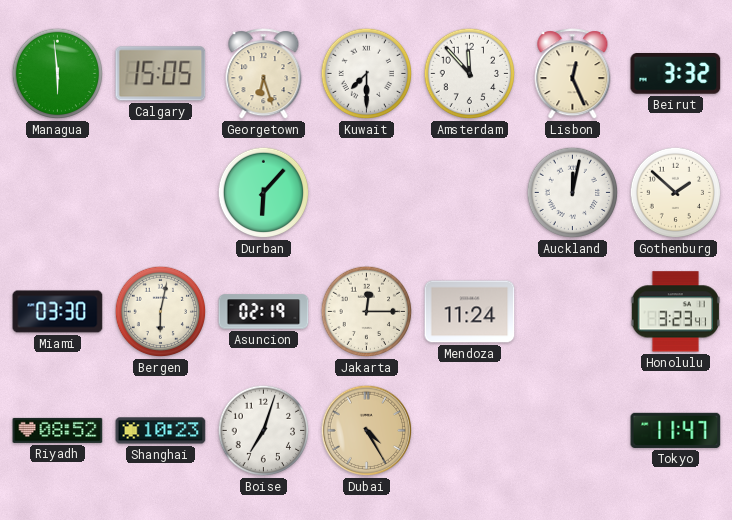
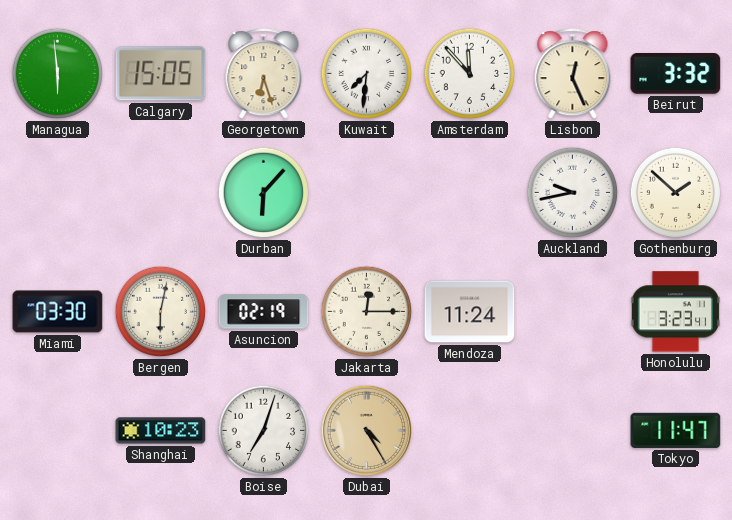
Kuwait: 7:30 -> 7:31 (367, 74)
Auckland: 12:02 -> 9:43 (573, 193)
Riyadh: 08:52 -> none (58, 430)
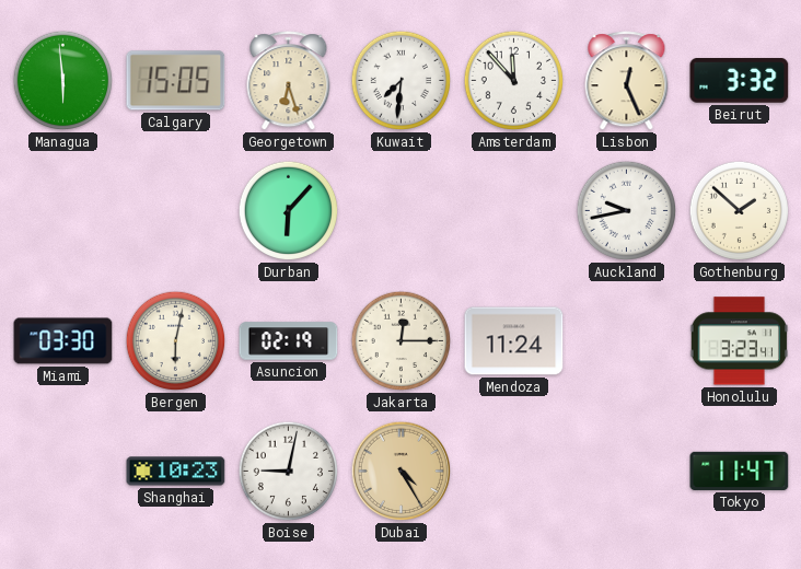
Boise: 7:03 -> 9:02 (289, 472)
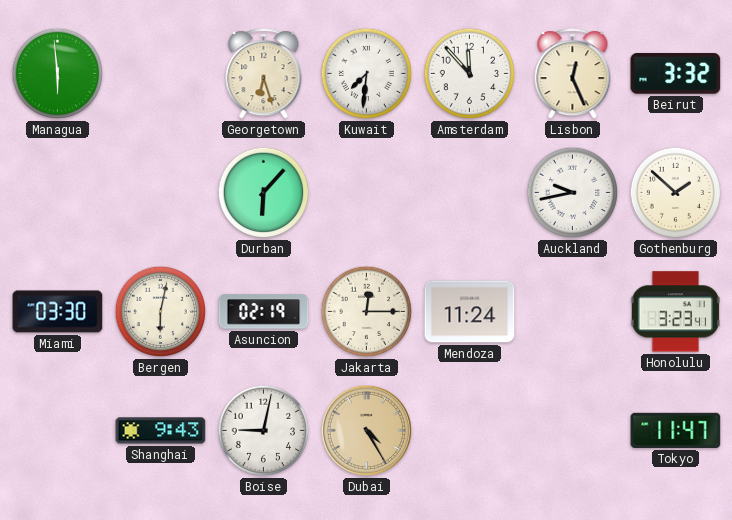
Calgary: 15:05 -> none (176, 81)
Shanghai: 10:23 -> 9:43 (161, 431)
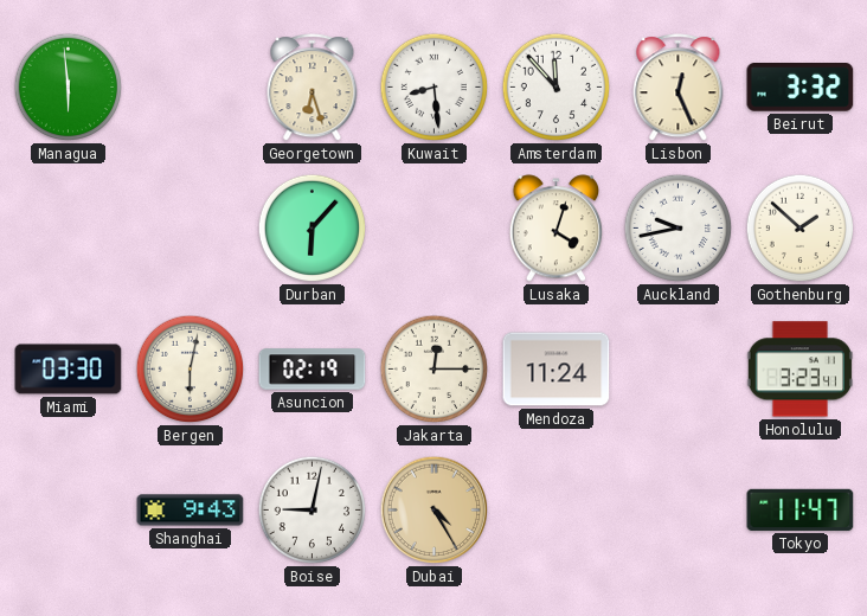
Kuwait: 7:31 -> 8:29 (435, 88)
Lusaka: none -> 4:03 (557, 229)
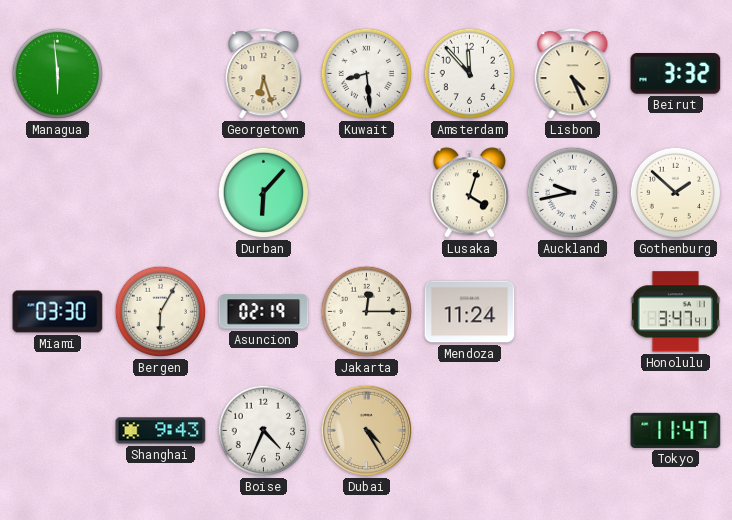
Lisbon: 12:26 -> 4:26 (573, 74)
Bergen: 6:02 -> 6:05 (161, 312)
Honolulu: 3:23 -> 3:47 (675, 312)
Boise: 9:02 -> 4:34 (264, 431)
